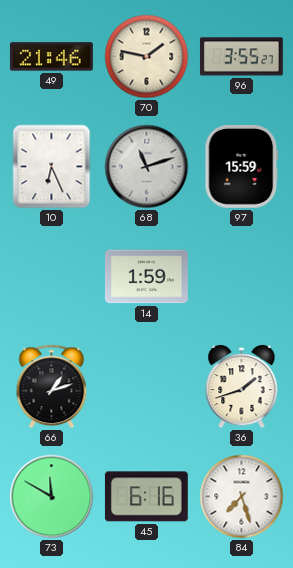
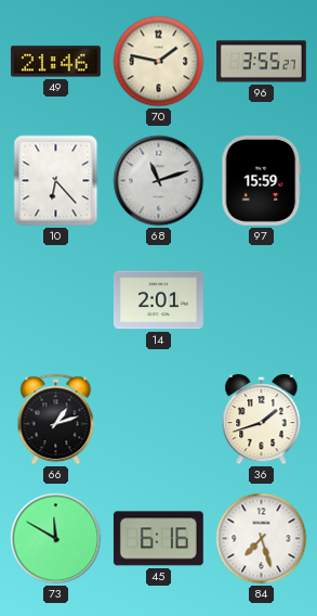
10: 6:26 -> 6:23 (56, 181)
14: 1:59 -> 2:01 (158, 300)
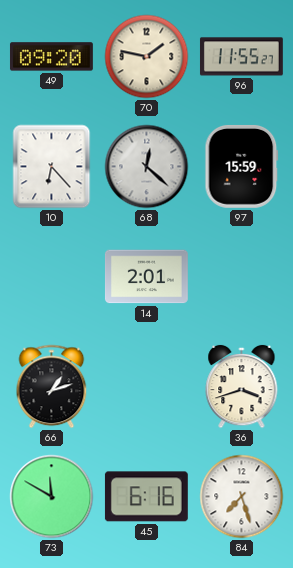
49: 21:46 -> 09:20 (51, 57)
96: 3:55 -> 11:55 (241, 57)
68: 11:12 -> 12:22 (147, 167)
36: 1:42 -> 3:42 (242, 387)
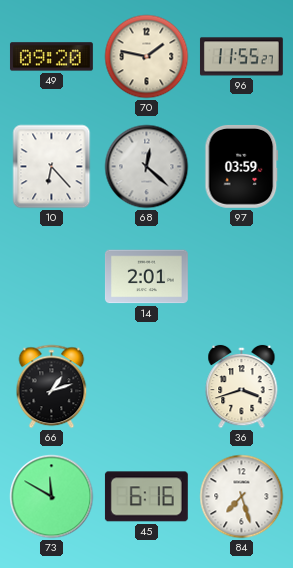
97: 15:59 -> 03:59 (242, 166)
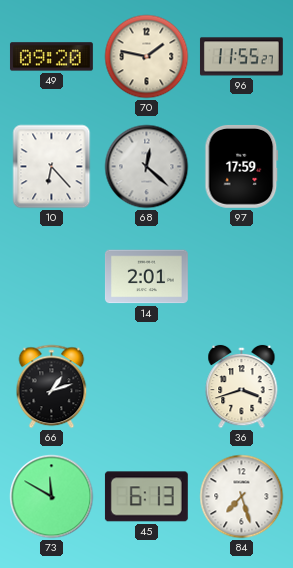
97: 03:59 -> 17:59 (242, 166)
45: 6:16 -> 6:13 (146, 497)
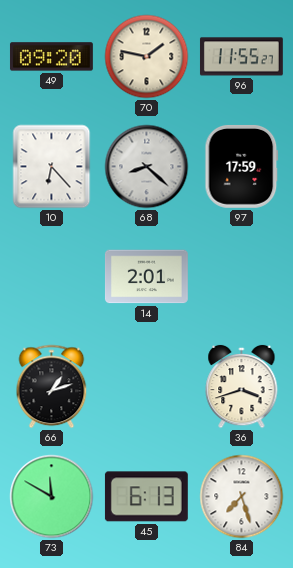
68: 12:22 -> 8:22 (147, 167)
